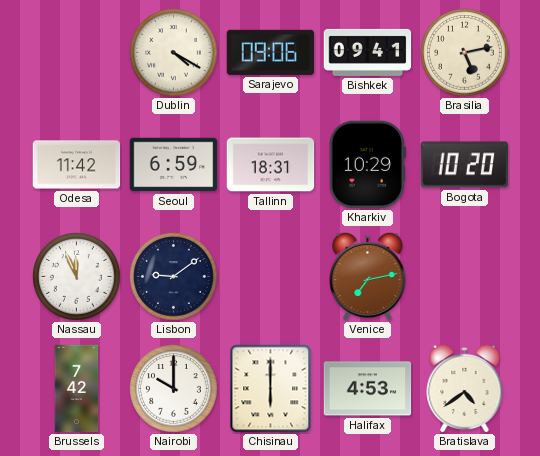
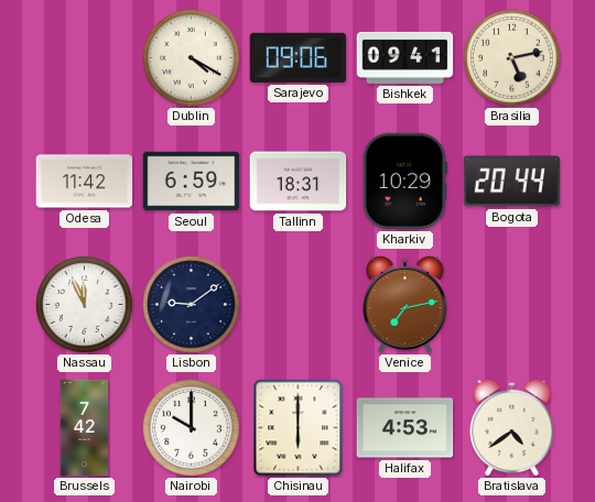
Bogota: 10:20 -> 20:44 (511, 182)
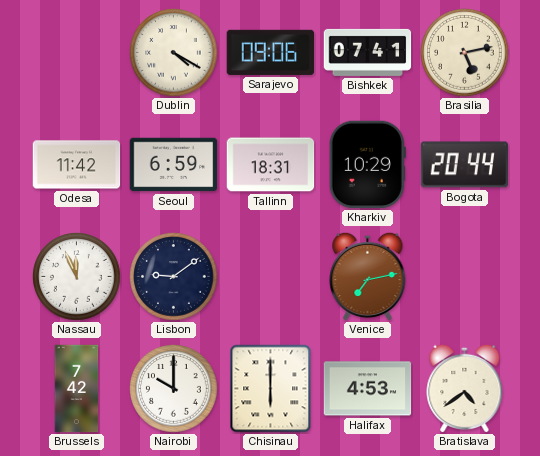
Bishkek: 09:41 -> 07:41 (368, 52)
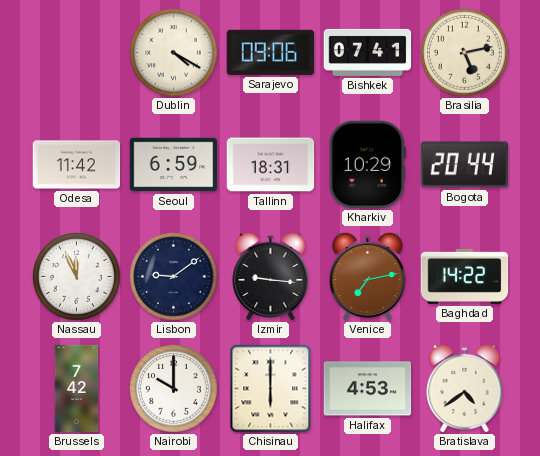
Izmir: none -> 9:16 (271, 276)
Baghdad: none -> 14:22 (465, 276)
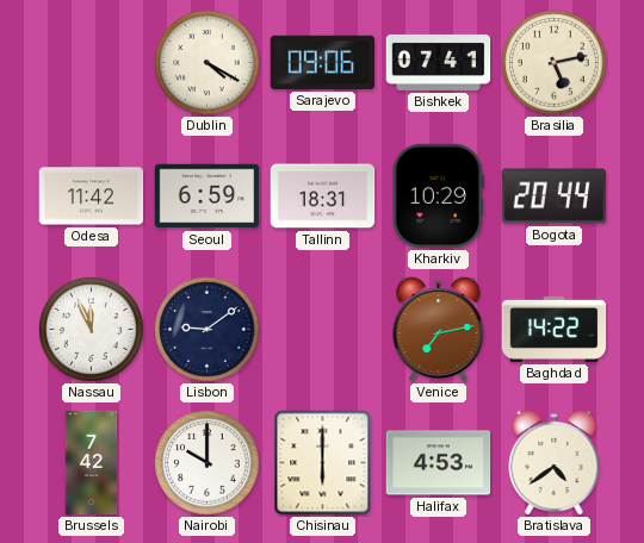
Izmir: 9:16 -> none (271, 276)
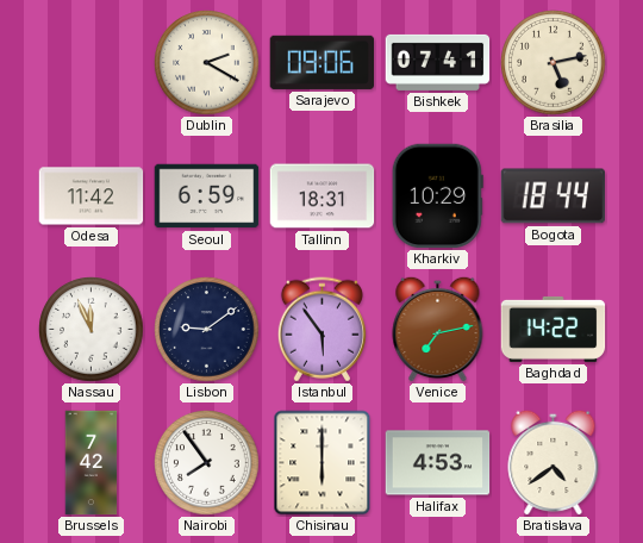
Dublin: 4:20 -> 2:20 (207, 63)
Bogota: 20:44 -> 18:44 (553, 196)
Istanbul: none -> 5:54 (321, 330)
Nairobi: 10:00 -> 7:54 (207, 463)
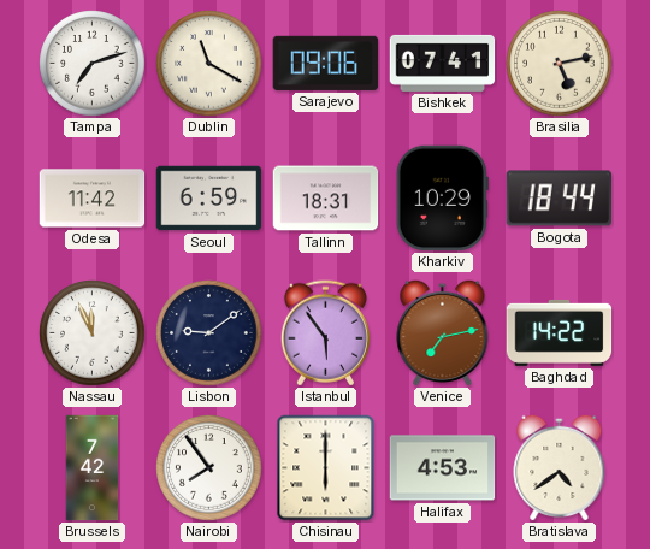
Tampa: none -> 7:12 (93, 64)
Dublin: 2:20 -> 11:20 (209, 64)
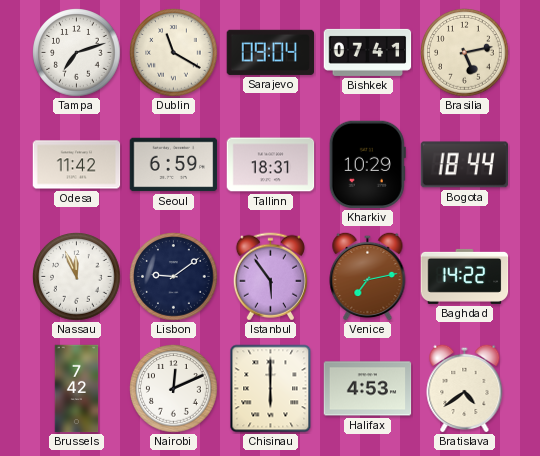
Sarajevo: 09:06 -> 09:04 (271, 52)
Nairobi: 7:54 -> 12:11 (174, 389)
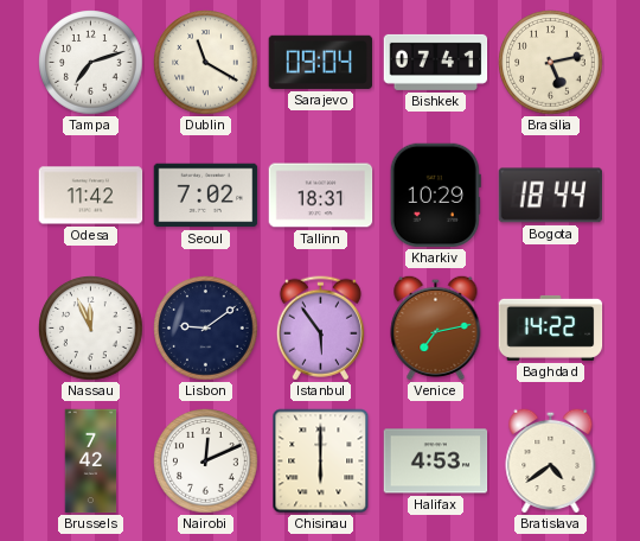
Seoul: 6:59 -> 7:02 (206, 196)
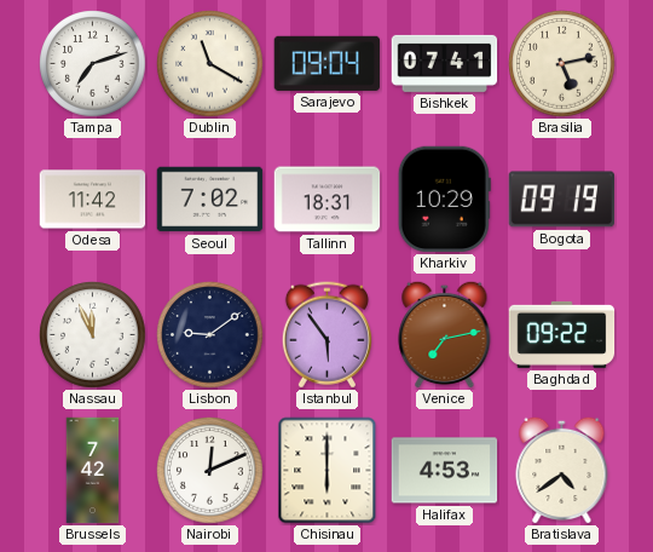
Bogota: 18:44 -> 09:19 (561, 200)
Baghdad: 14:22 -> 09:22 (562, 334)
